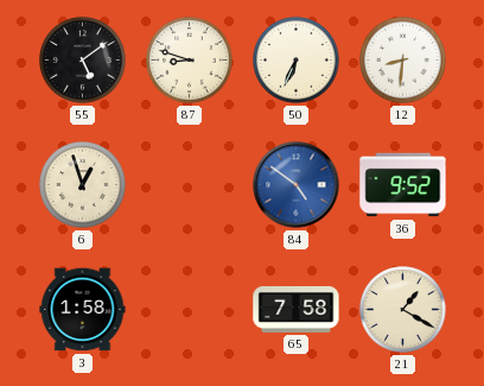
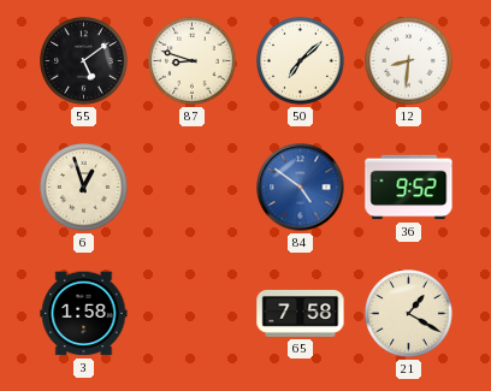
50: 6:34 -> 7:08 (301, 61)
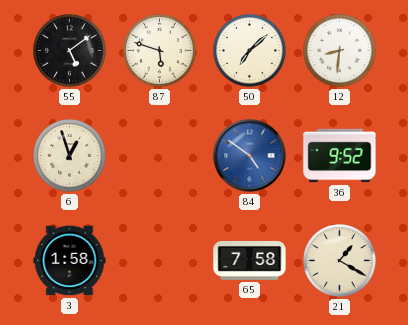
87: 8:48 -> 5:48 (160, 51)
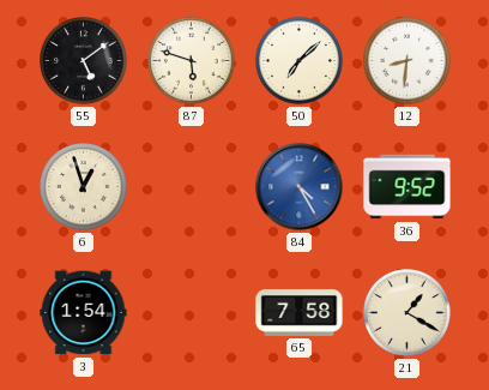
84: 4:51 -> 4:25 (300, 187)
3: 1:58 -> 1:54 (84, 313)
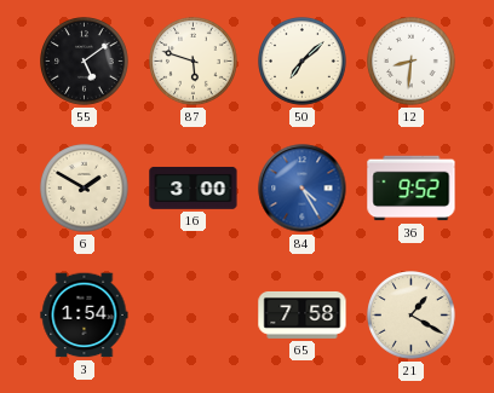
6: 12:57 -> 1:50 (85, 189)
16: none -> 3:00 (194, 189)
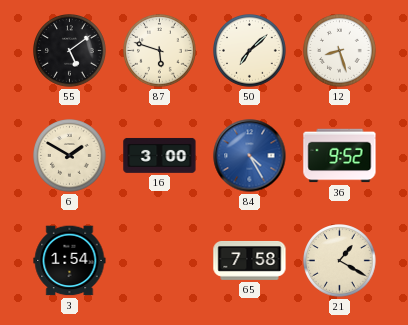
12: 8:31 -> 8:27 (340, 51)
